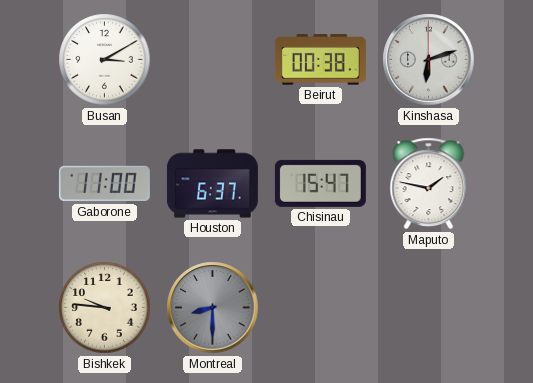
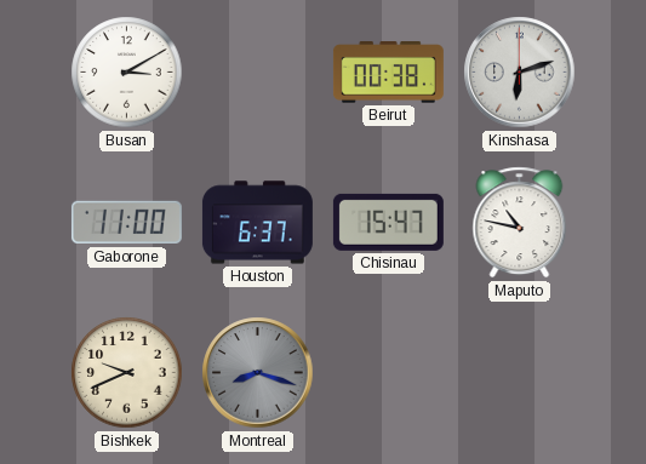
Maputo: 1:47 -> 10:47 (520, 223)
Bishkek: 9:46 -> 9:41 (127, 373)
Montreal: 8:30 -> 8:18 (258, 373)
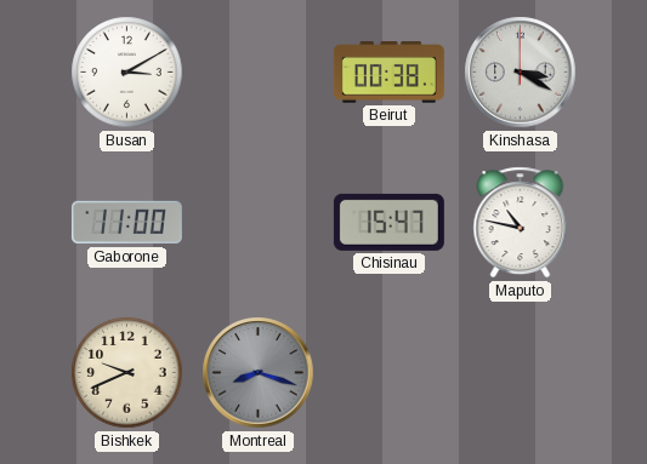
Kinshasa: 6:12 -> 3:20 (521, 73)
Houston: 6:37 -> none (257, 223)
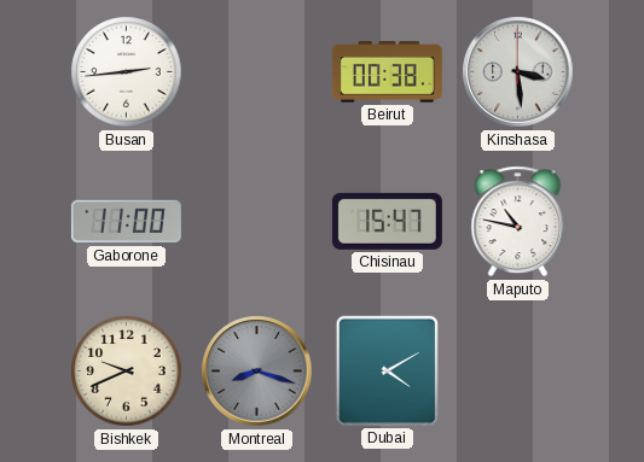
Busan: 3:10 -> 2:44 (127, 72)
Kinshasa: 3:20 -> 3:29 (518, 72)
Dubai: none -> 4:10 (387, 370)
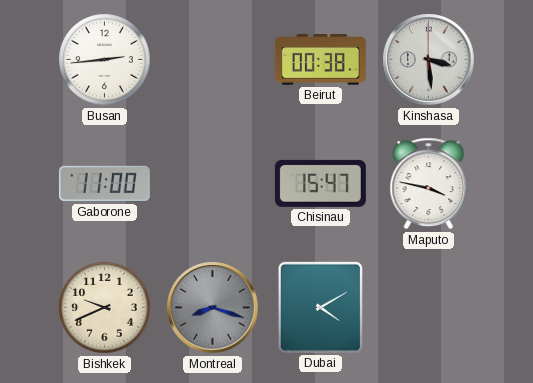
Maputo: 10:47 -> 3:47 (429, 184)
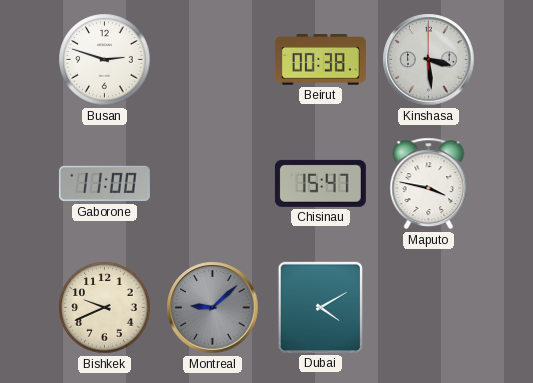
Busan: 2:44 -> 2:48 (105, 60)
Montreal: 8:18 -> 9:08 (213, 308)
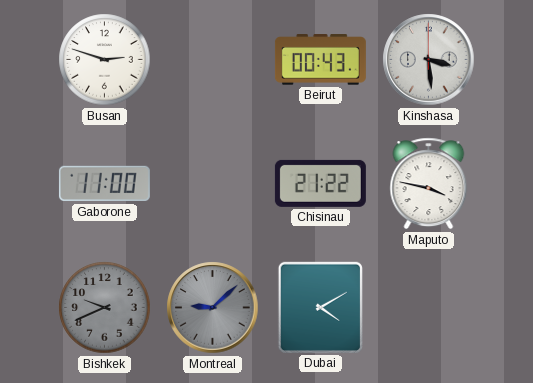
Beirut: 00:38 -> 00:43 (320, 60)
Chisinau: 15:47 -> 21:22 (320, 183)
Bishkek dial: cream -> grey (105, 308)
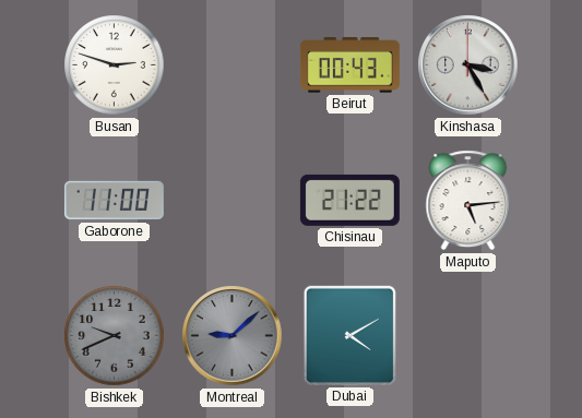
Kinshasa: 3:29 -> 3:25 (468, 65)
Maputo: 3:47 -> 5:14 (468, 201)
